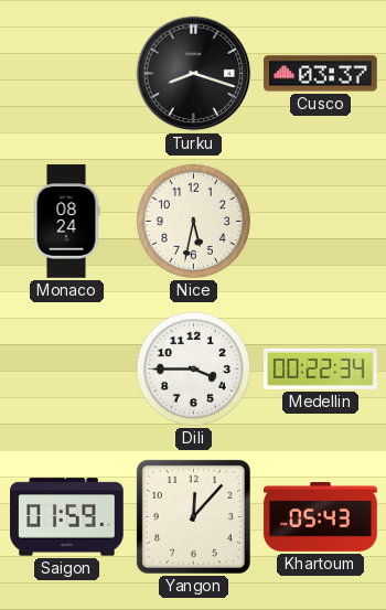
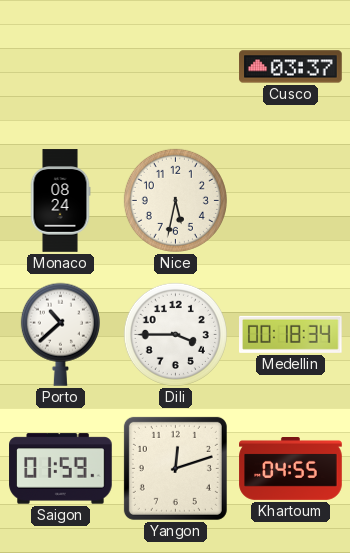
Turku: 8:18 -> none (194, 74)
Porto: none -> 10:38 (60, 334)
Medellin: 00:22 -> 00:18 (291, 334)
Yangon: 12:07 -> 12:12 (175, 468)
Khartoum: 05:43 -> 04:55 (291, 469)
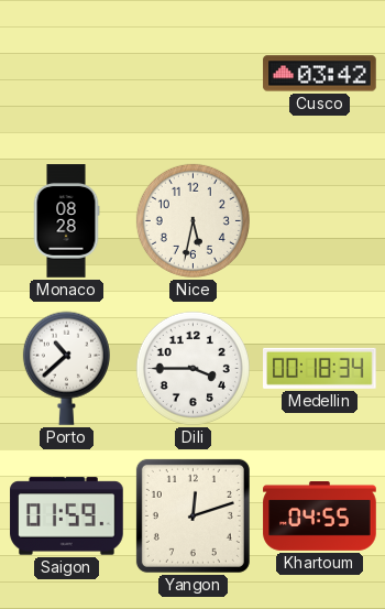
Cusco: 03:37 -> 03:42 (320, 74)
Monaco: 08:24 -> 08:28 (66, 221)
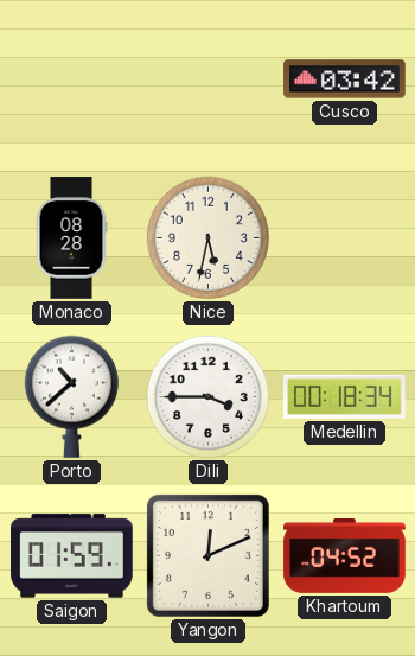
Yangon: 12:12 -> 12:11 (207, 555)
Khartoum: 04:55 -> 04:52 (345, 556)
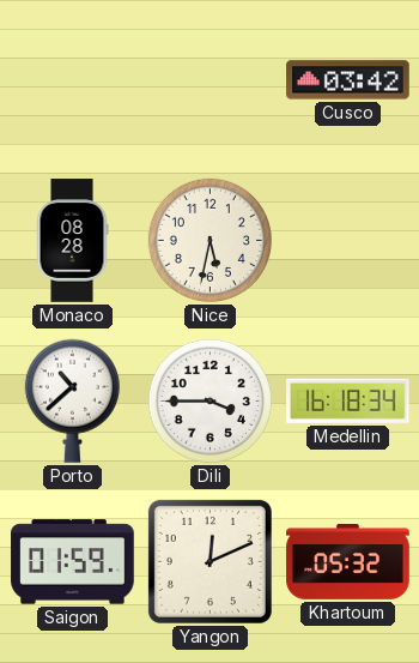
Medellin: 00:18 -> 16:18 (348, 400)
Khartoum: 04:52 -> 05:32 (348, 562)
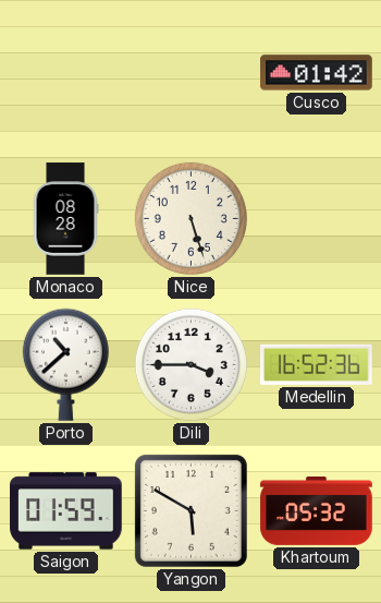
Cusco: 03:42 -> 01:42 (317, 73)
Nice: 5:32 -> 5:27 (190, 218)
Medellin: 16:18 -> 16:52 (317, 364)
Yangon: 12:11 -> 5:50 (190, 510)
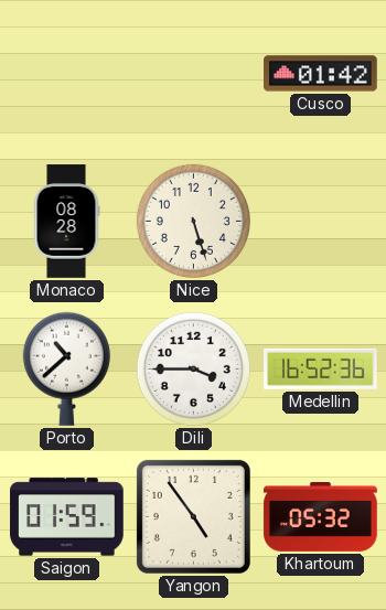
Yangon: 5:50 -> 4:54 (193, 516)
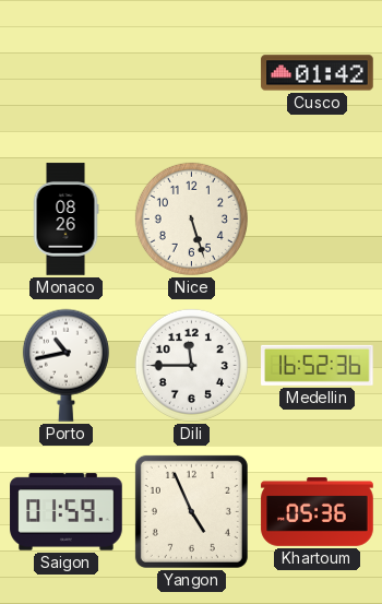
Monaco: 08:28 -> 08:26 (65, 220)
Porto: 10:38 -> 10:43 (65, 365)
Dili: 3:45 -> 11:45 (191, 365)
Yangon: 4:54 -> 4:56 (191, 511)
Khartoum: 05:32 -> 05:36 (318, 512)
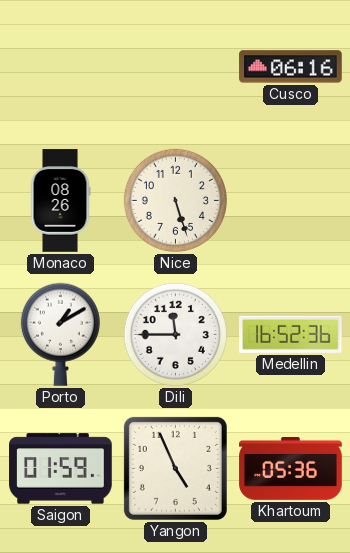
Cusco: 01:42 -> 06:16 (291, 67)
Porto: 10:43 -> 1:10 (60, 334)
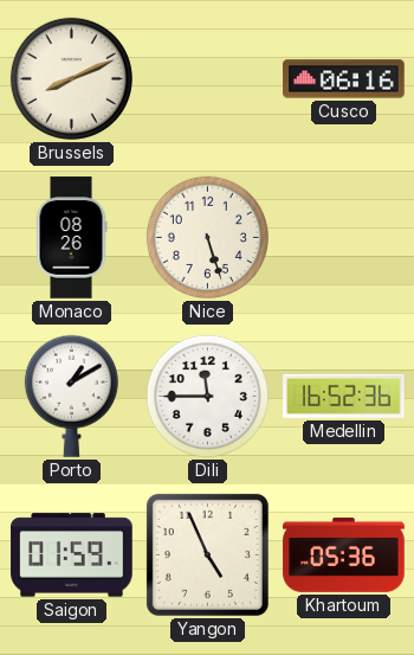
Brussels: none -> 8:11 (71, 78)
